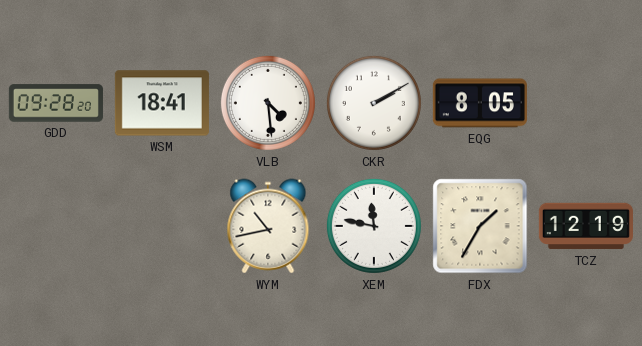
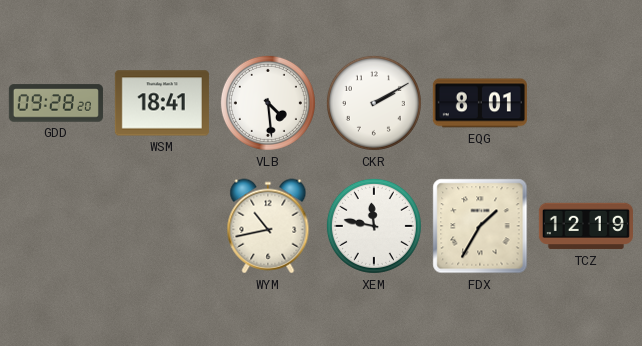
EQG: 8:05 -> 8:01 (480, 103)
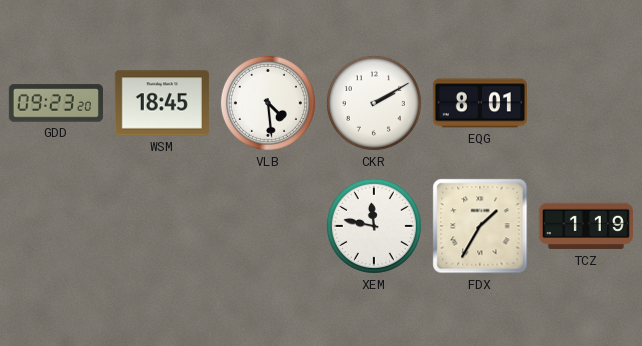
GDD: 09:28 -> 09:23 (56, 103)
WSM: 18:41 -> 18:45 (162, 103)
WYM: 10:43 -> none (268, 226)
TCZ: 12:19 -> 1:19 (586, 226)
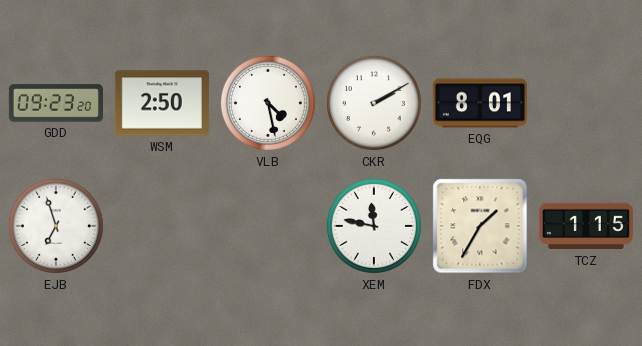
WSM: 18:45 -> 2:50 (162, 103)
VLB: 4:29 -> 4:28 (268, 103)
EJB: none -> 6:57 (56, 226)
TCZ: 1:19 -> 1:15 (586, 226)
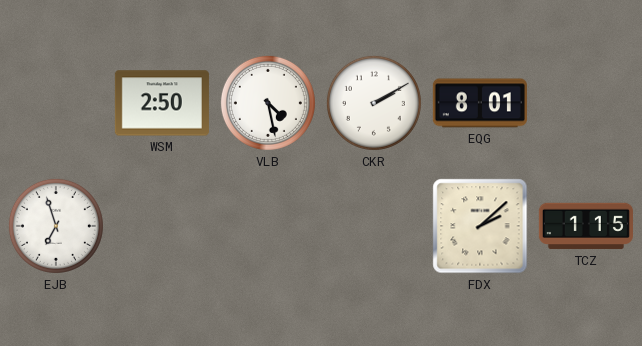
GDD: 09:23 -> none (56, 103)
XEM: 11:47 -> none (374, 226)
FDX: 1:35 -> 2:08 (480, 226)
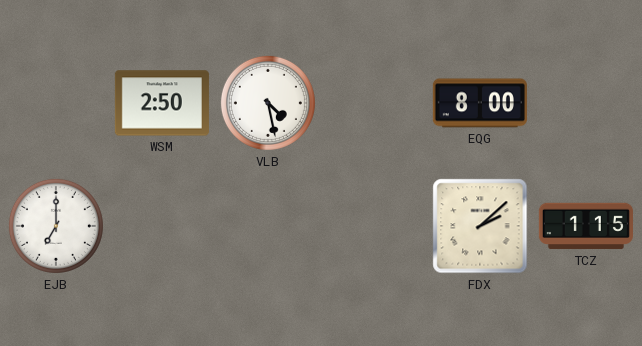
CKR: 2:10 -> none (374, 103)
EQG: 8:01 -> 8:00 (480, 103)
EJB: 6:57 -> 7:00 (56, 226)
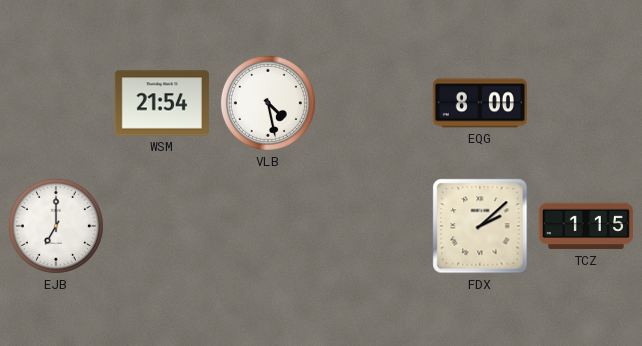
WSM: 2:50 -> 21:54 (162, 103)
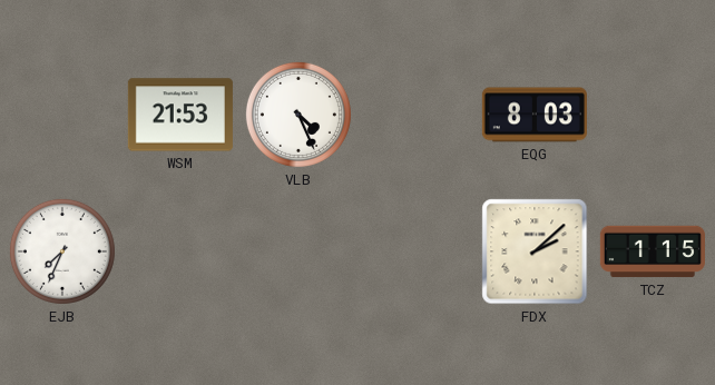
WSM: 21:54 -> 21:53 (180, 115)
VLB: 4:28 -> 4:26 (298, 115)
EQG: 8:00 -> 8:03 (535, 115)
EJB: 7:00 -> 7:34 (62, 251)
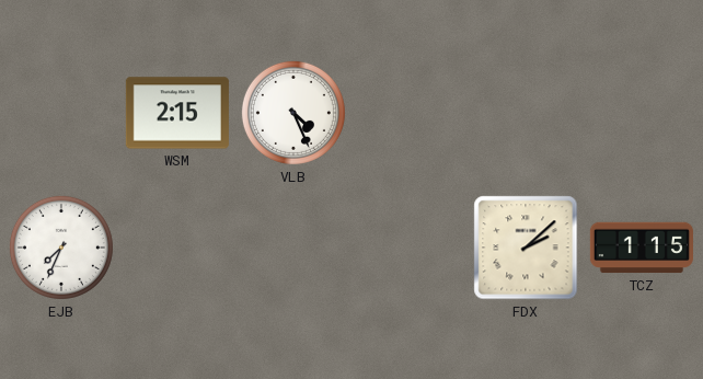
WSM: 21:53 -> 2:15 (177, 113)
EQG: 8:03 -> none (535, 115)
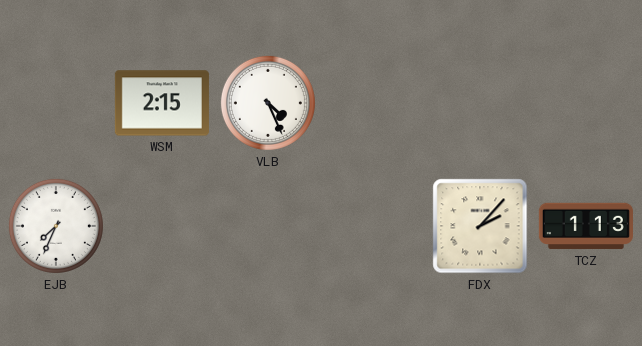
FDX: 2:08 -> 2:07 (480, 226)
TCZ: 1:15 -> 1:13 (586, 226)
